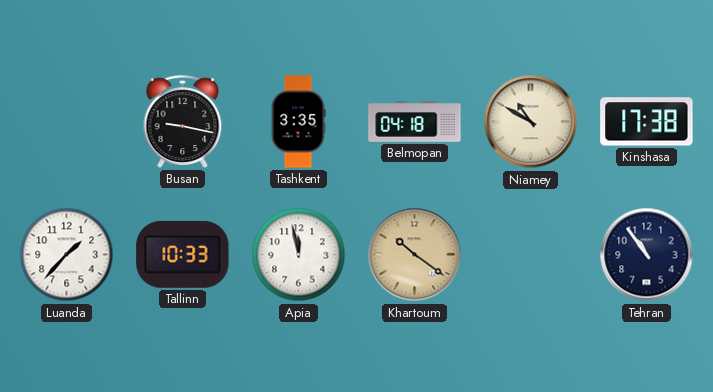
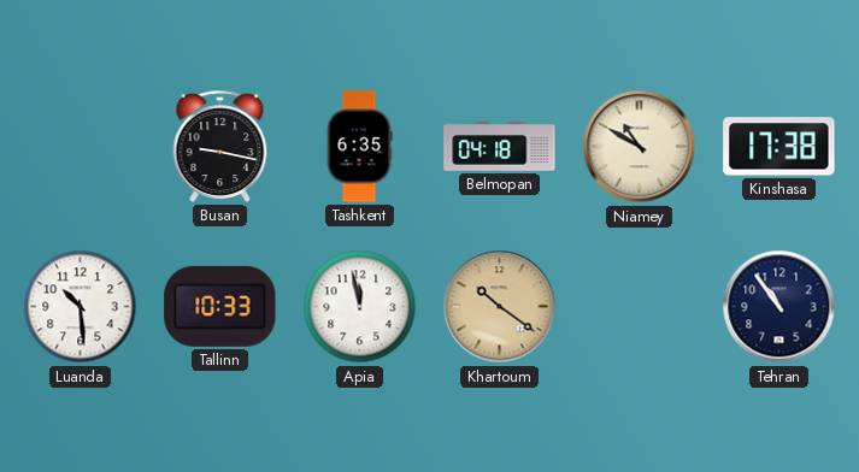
Tashkent: 3:35 -> 6:35 (359, 147)
Luanda: 1:37 -> 10:29 (81, 307)
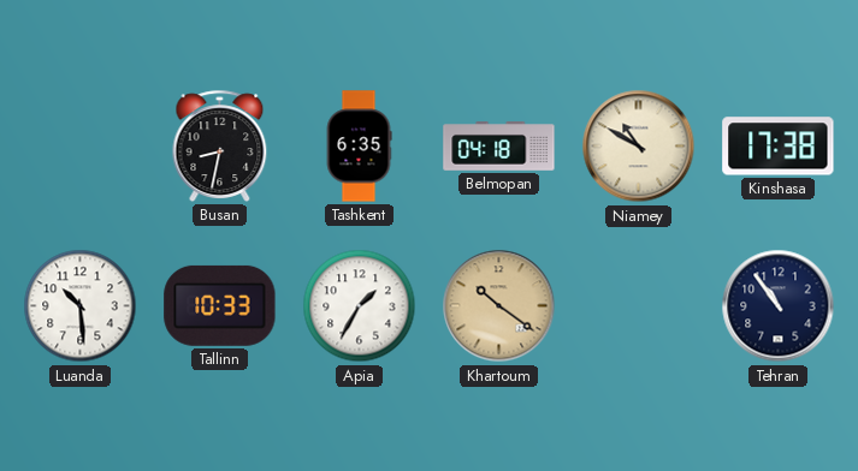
Busan: 9:17 -> 8:32 (220, 145)
Apia: 11:58 -> 1:35 (360, 306)
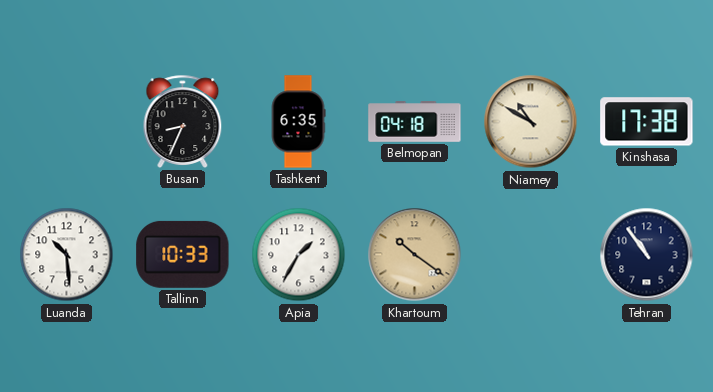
Busan: 8:32 -> 8:34 (183, 121)
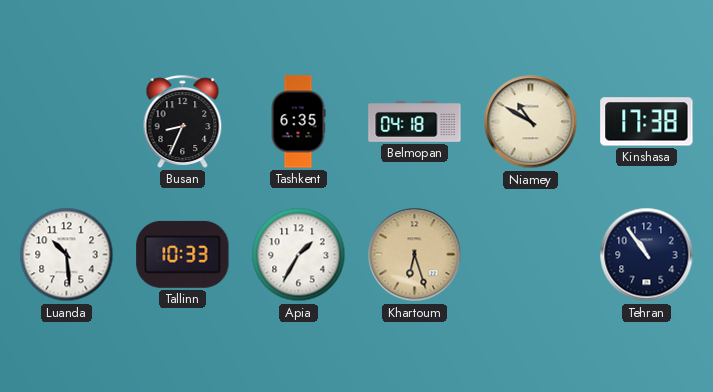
Khartoum: 10:21 -> 6:27 (415, 255)
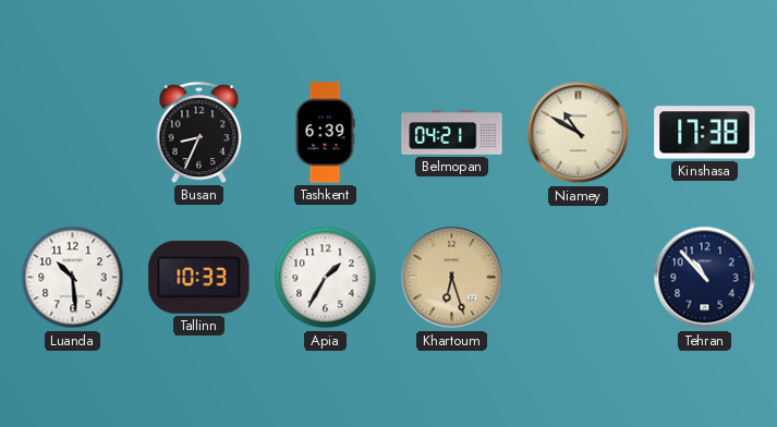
Tashkent: 6:35 -> 6:39 (325, 133)
Belmopan: 04:18 -> 04:21 (452, 133)
Tehran: 10:54 -> 10:53 (705, 278)
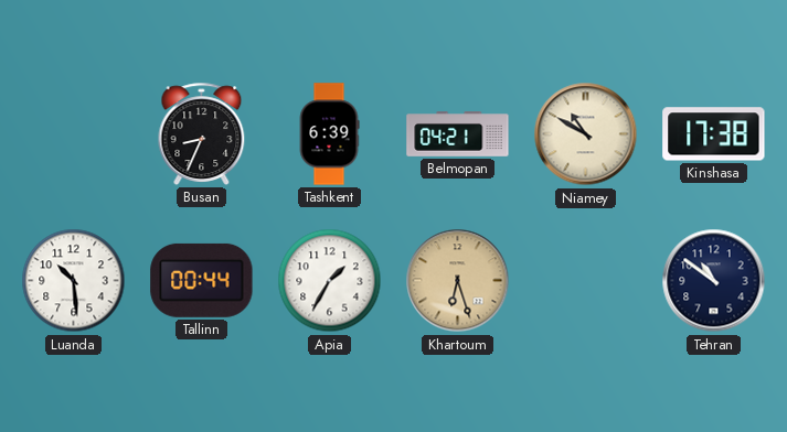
Tallinn: 10:33 -> 00:44 (202, 280)
Tehran: 10:53 -> 10:51 (714, 281)
